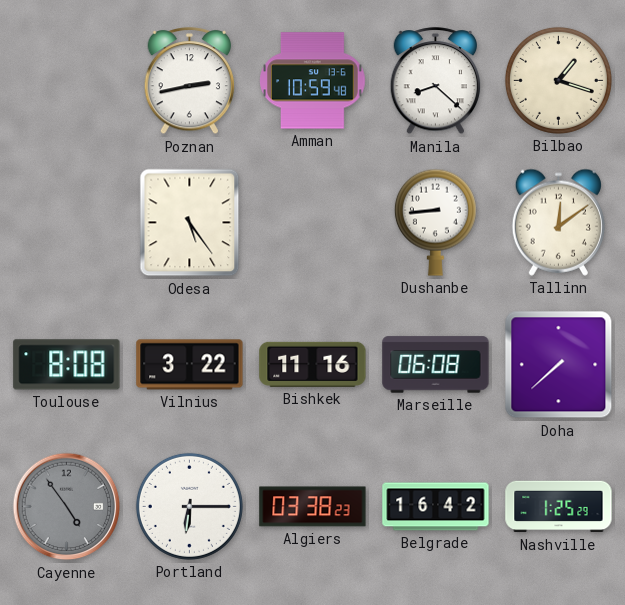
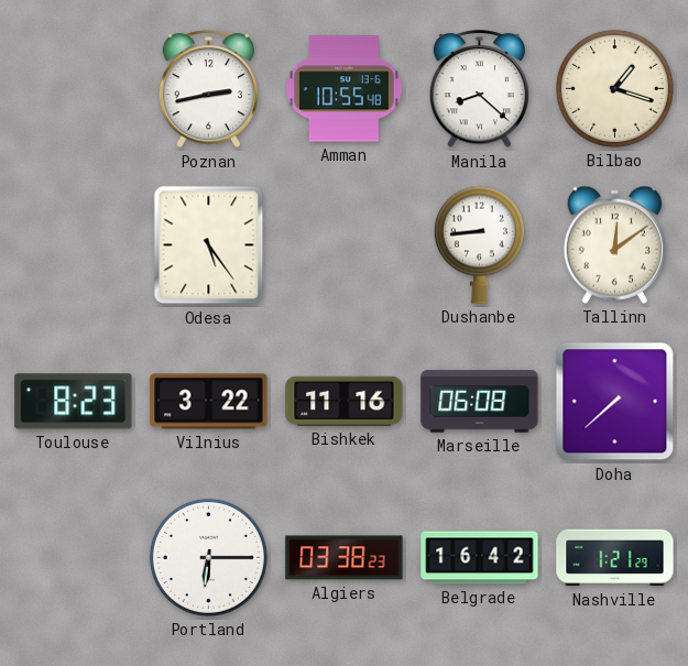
Amman: 10:59 -> 10:55 (345, 89)
Toulouse: 8:08 -> 8:23 (74, 402)
Cayenne: 4:54 -> none (67, 507)
Nashville: 1:25 -> 1:21 (615, 558)
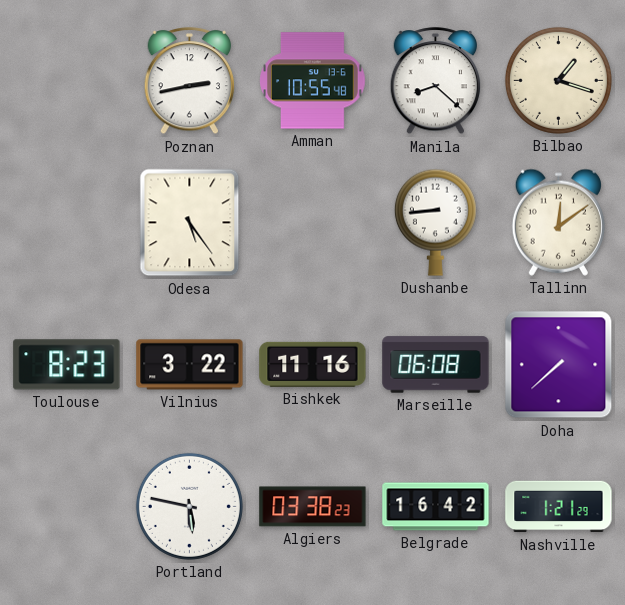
Portland: 6:15 -> 5:47 (189, 506)
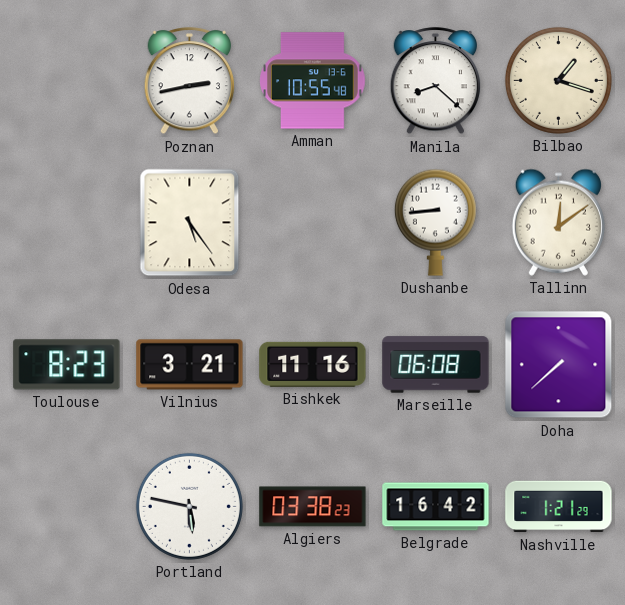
Vilnius: 3:22 -> 3:21 (190, 365)
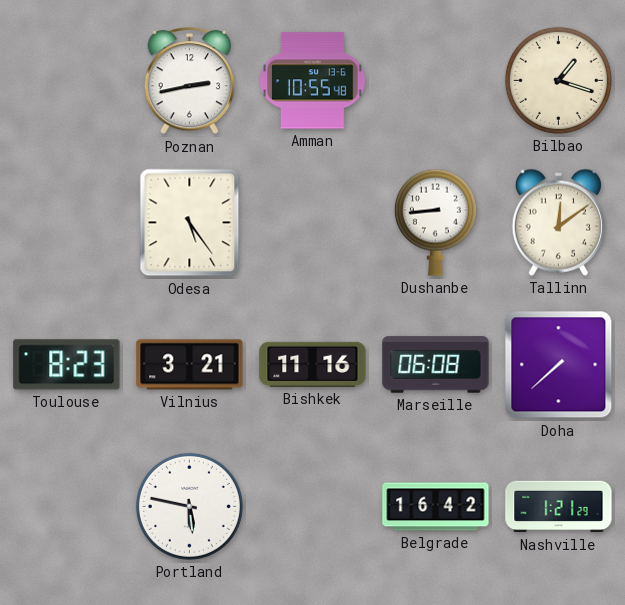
Manila: 8:22 -> none (436, 81)
Algiers: 03:38 -> none (313, 507)
